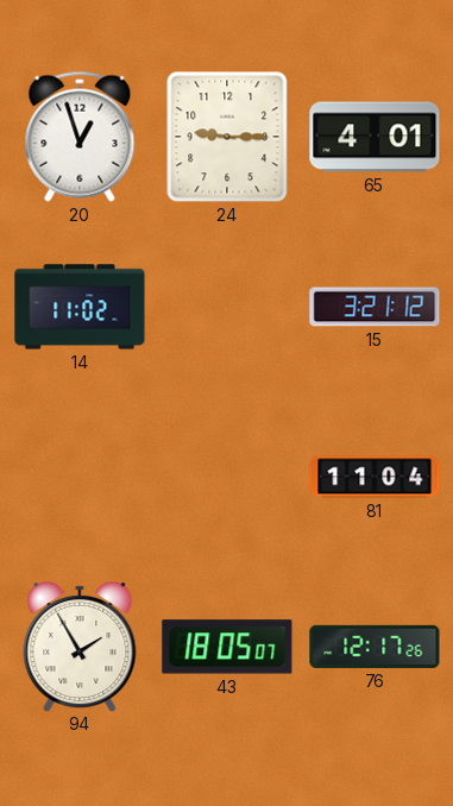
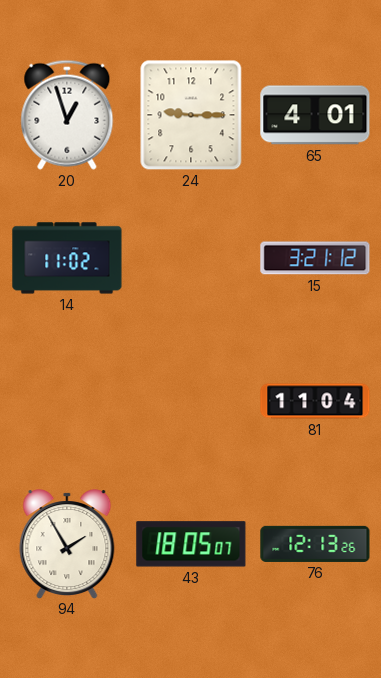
76: 12:17 -> 12:13 (315, 544)
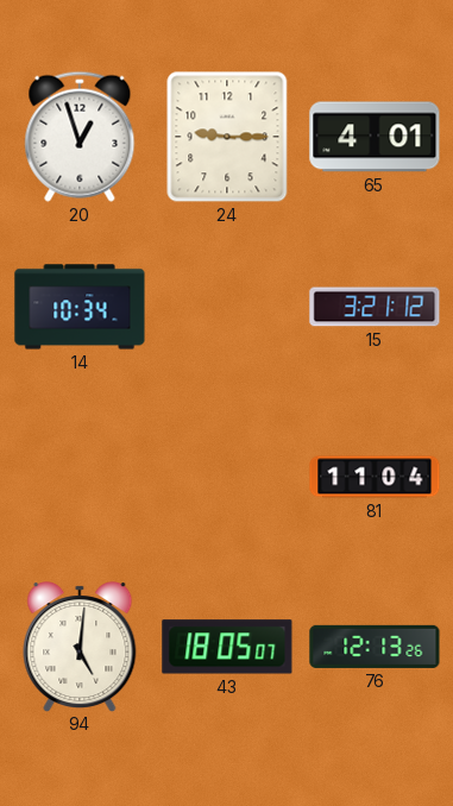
14: 11:02 -> 10:34 (80, 307)
94: 1:55 -> 5:01 (80, 647)
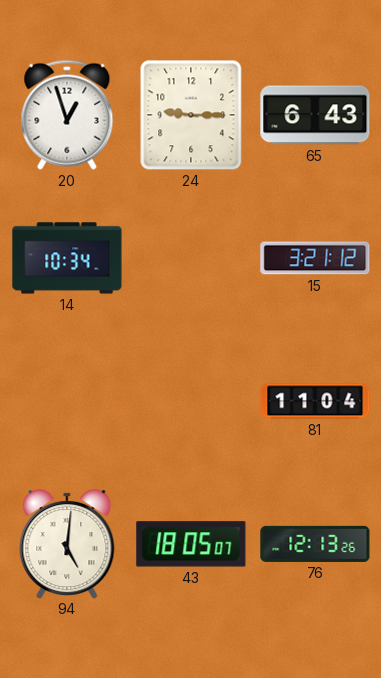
65: 4:01 -> 6:43 (315, 115)
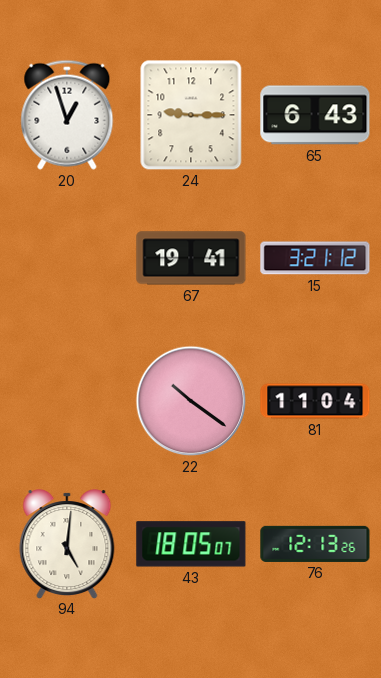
14: 10:34 -> none (67, 258)
67: none -> 19:41 (191, 258)
22: none -> 10:21 (191, 401)
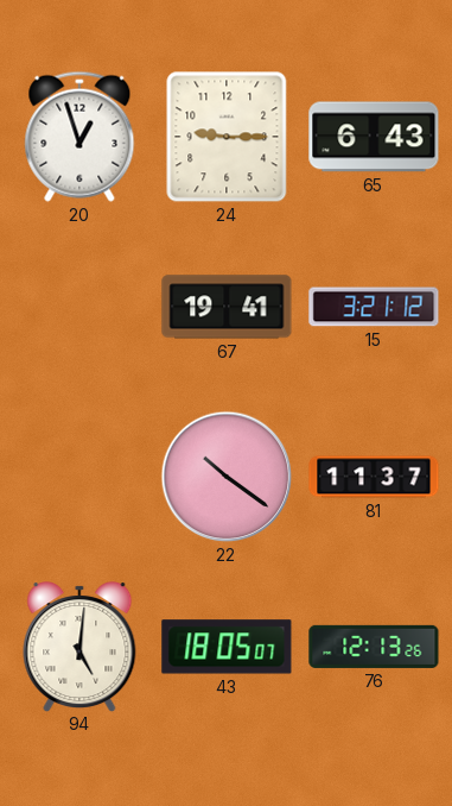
81: 11:04 -> 11:37 (374, 477)
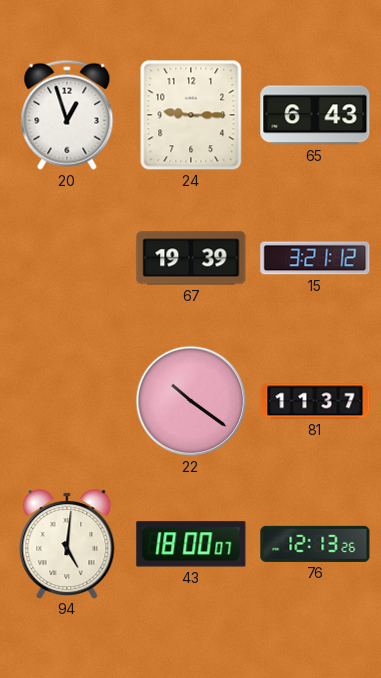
67: 19:41 -> 19:39 (191, 258)
43: 18:05 -> 18:00 (191, 544)
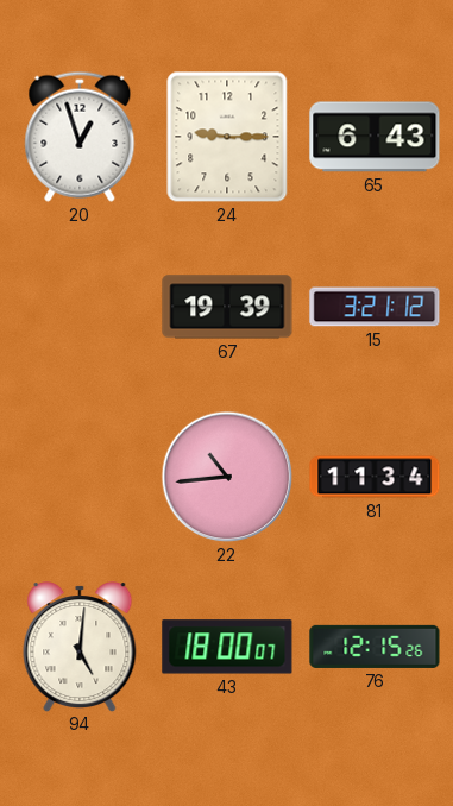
22: 10:21 -> 10:44 (227, 477)
81: 11:37 -> 11:34 (375, 477)
76: 12:13 -> 12:15 (375, 647)
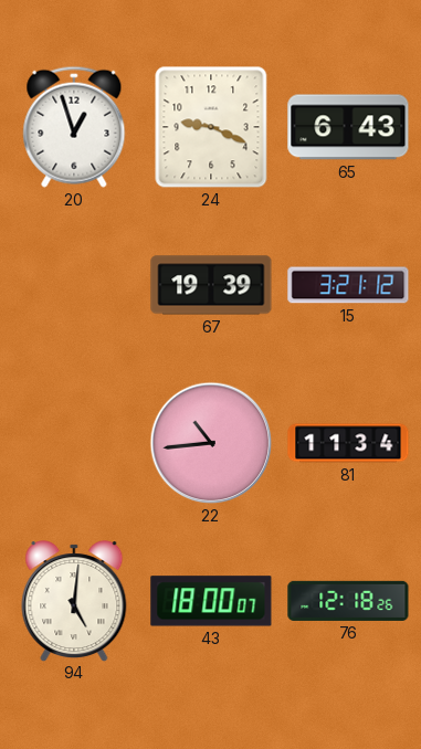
24: 9:15 -> 9:19 (211, 127)
76: 12:15 -> 12:18 (348, 601)
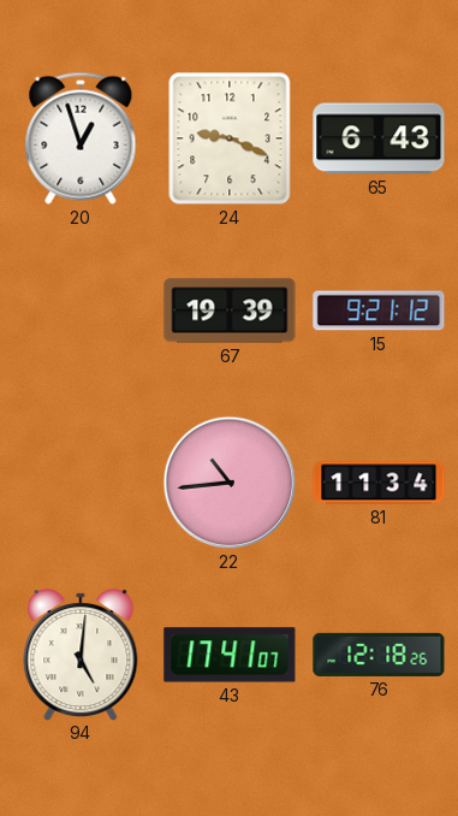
15: 3:21 -> 9:21 (379, 311)
43: 18:00 -> 17:41 (230, 655)
